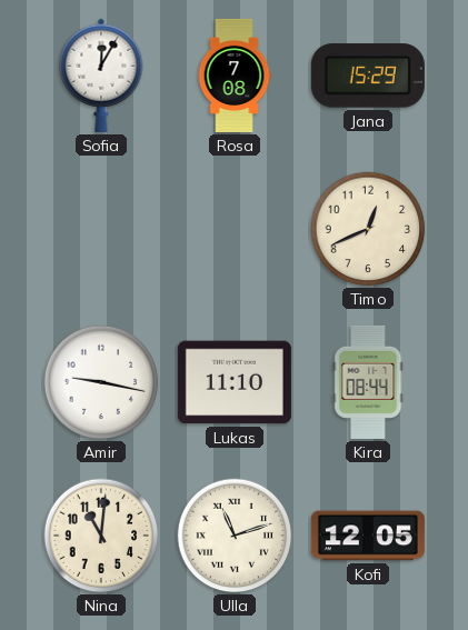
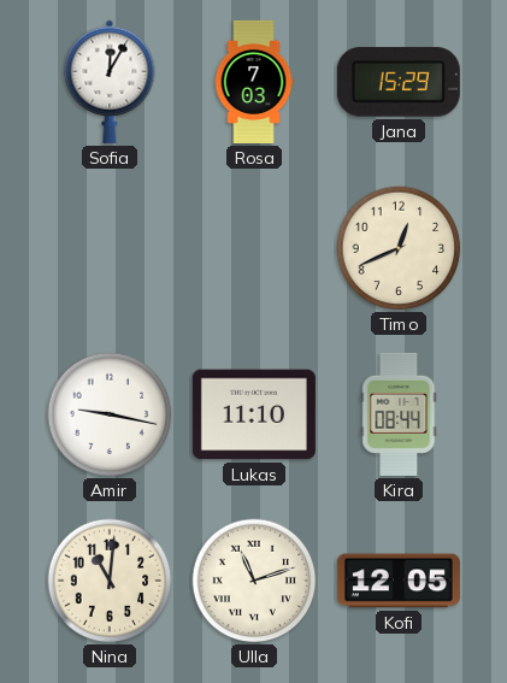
Rosa: 7:08 -> 7:03 (254, 82)
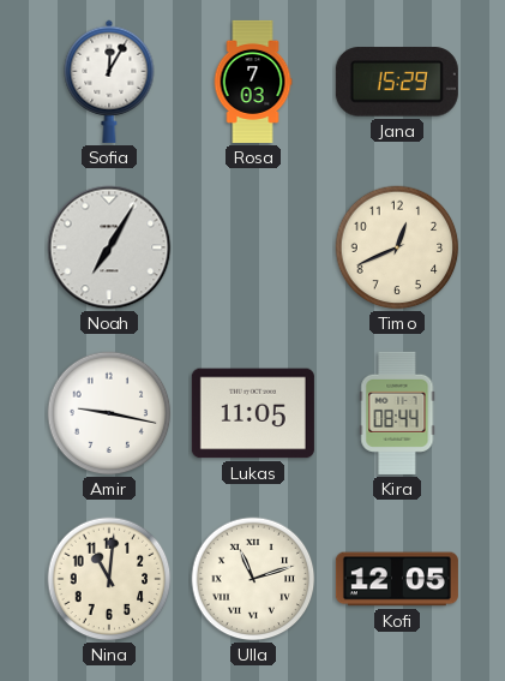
Noah: none -> 7:05 (109, 247)
Lukas: 11:10 -> 11:05 (253, 413)
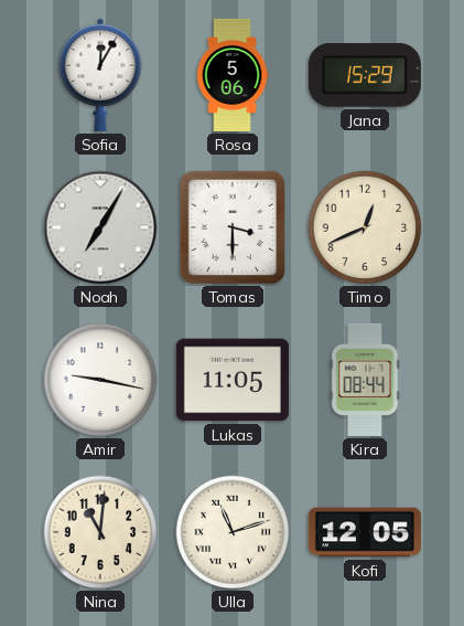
Rosa: 7:03 -> 5:06 (233, 75)
Tomas: none -> 3:30 (233, 227)
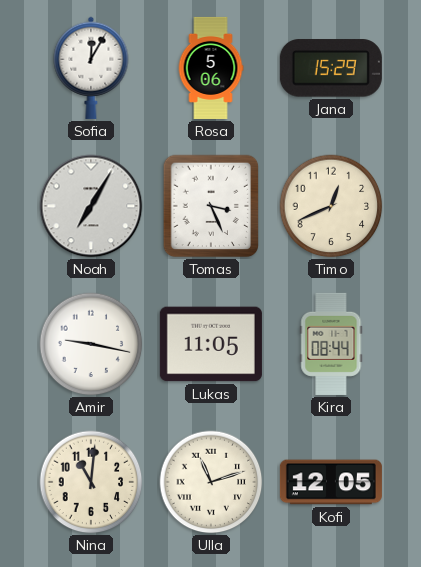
Tomas: 3:30 -> 3:26 (211, 206)
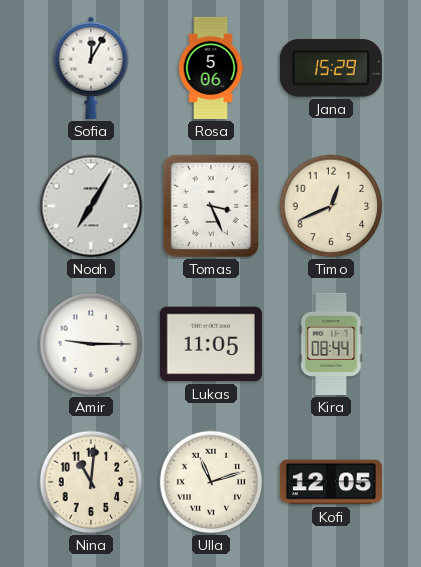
Amir: 9:17 -> 9:15 (91, 344)
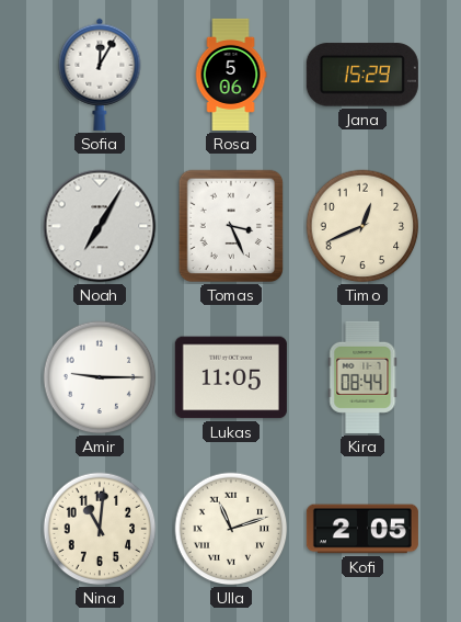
Kofi: 12:05 -> 2:05 (362, 529)
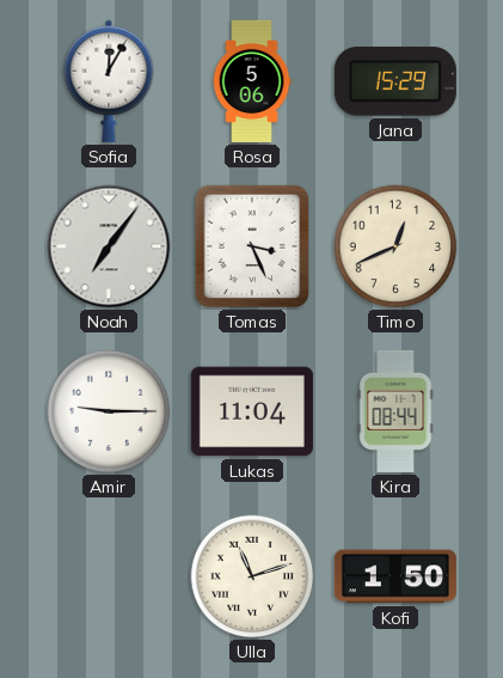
Noah: 7:05 -> 7:06 (109, 246)
Lukas: 11:05 -> 11:04 (252, 411)
Nina: 11:01 -> none (100, 529)
Kofi: 2:05 -> 1:50 (395, 576)
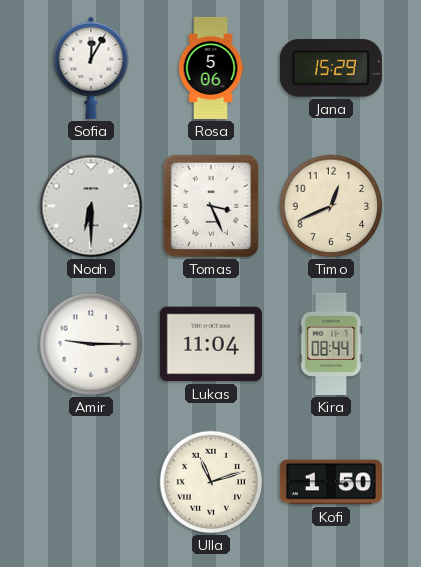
Noah: 7:06 -> 6:30 (91, 206)
